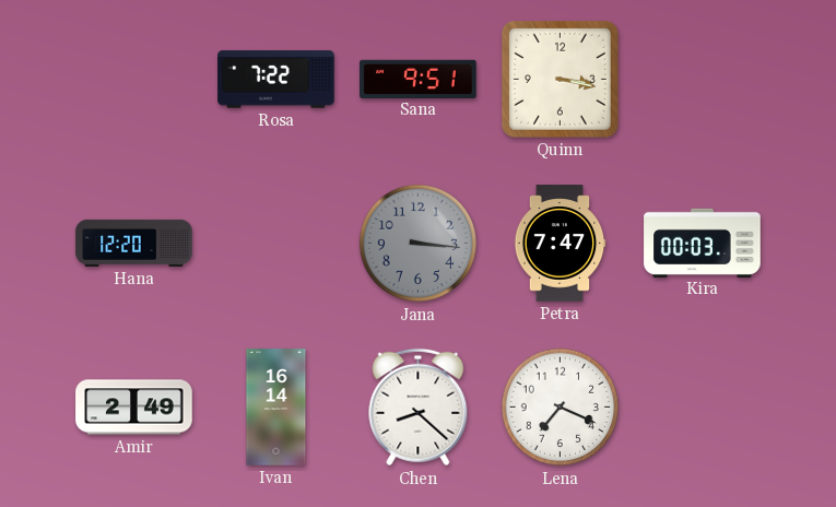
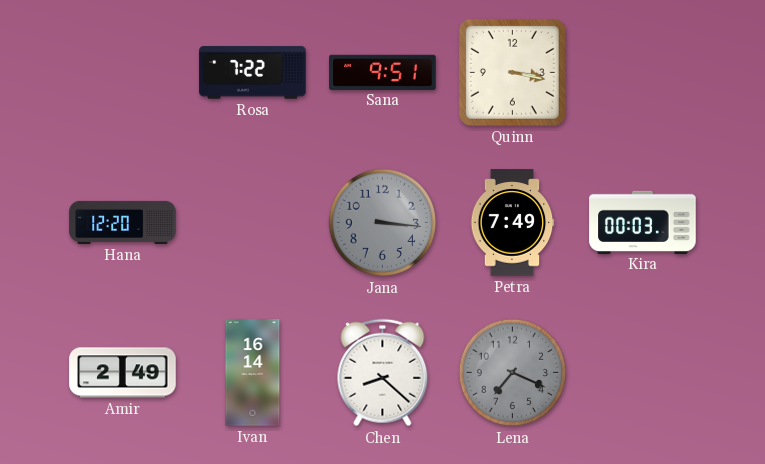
Petra: 7:47 -> 7:49 (512, 223)
Lena dial: white -> grey (513, 373)
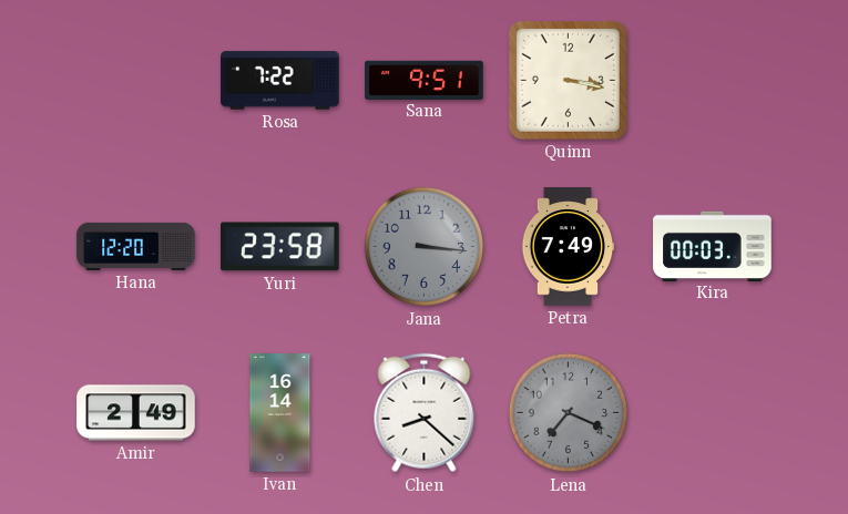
Yuri: none -> 23:58 (280, 247)
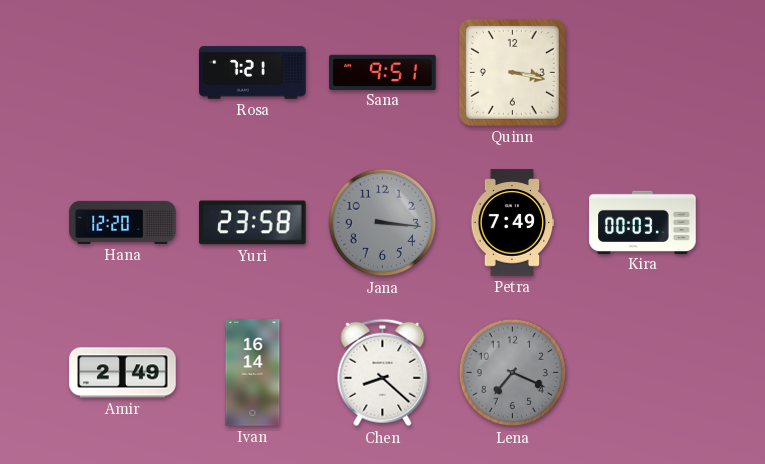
Rosa: 7:22 -> 7:21 (253, 73)
